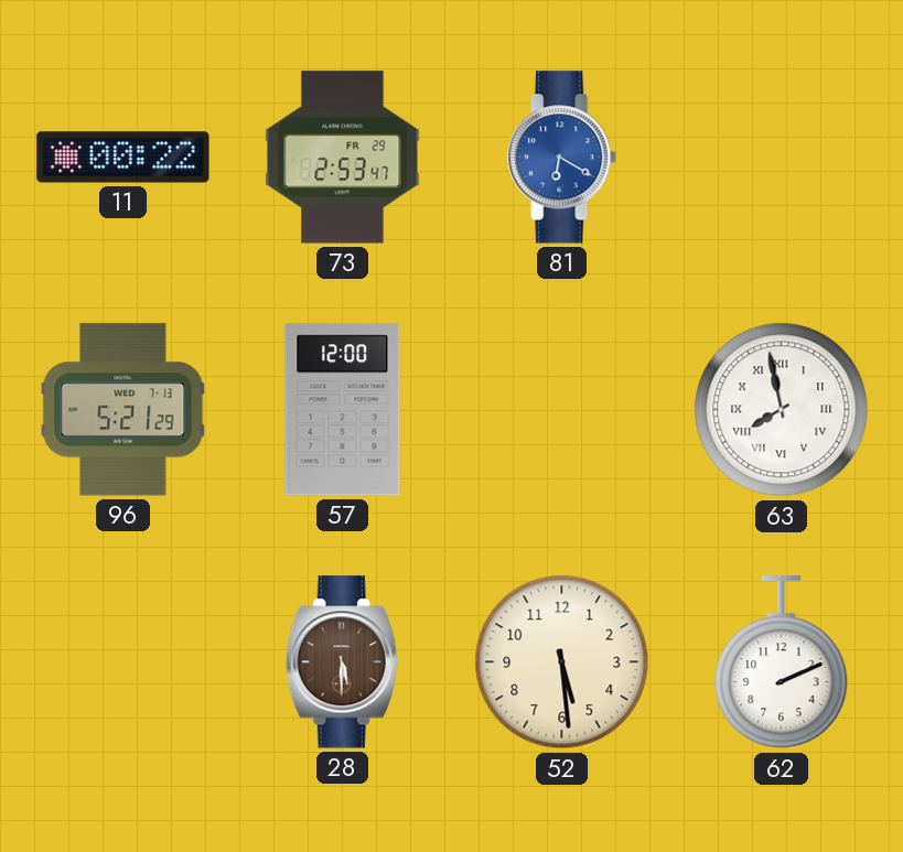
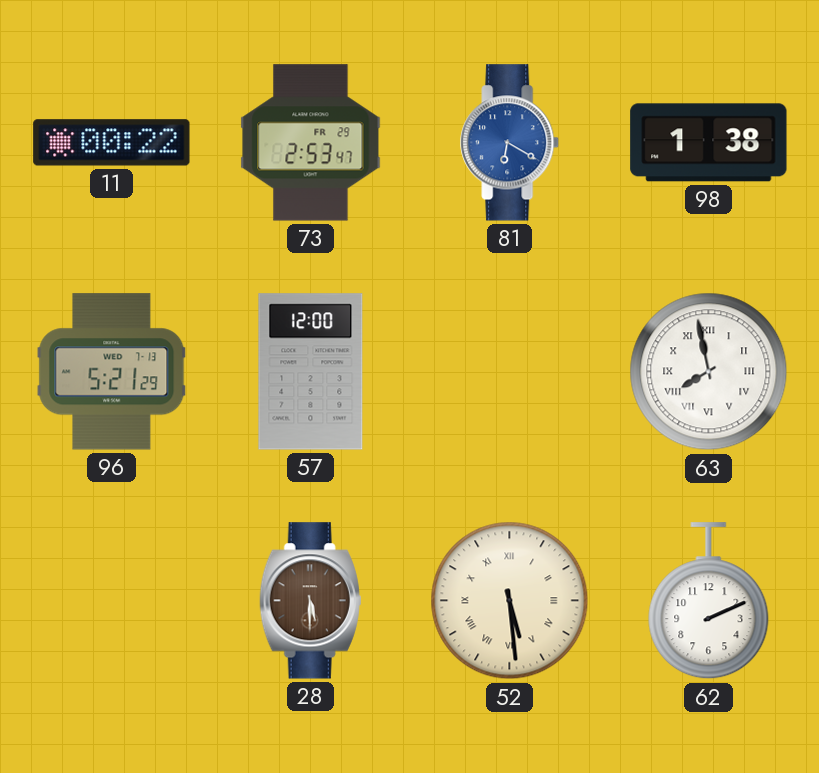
98: none -> 1:38 (709, 143)
52 numerals: Arabic -> Roman (510, 601)
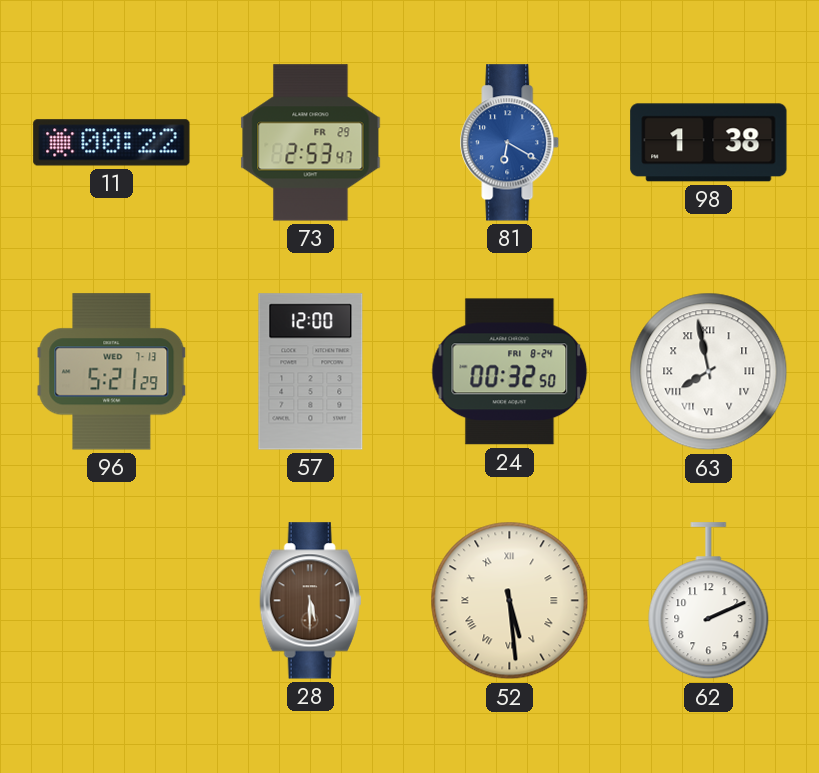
24: none -> 00:32 (510, 372)
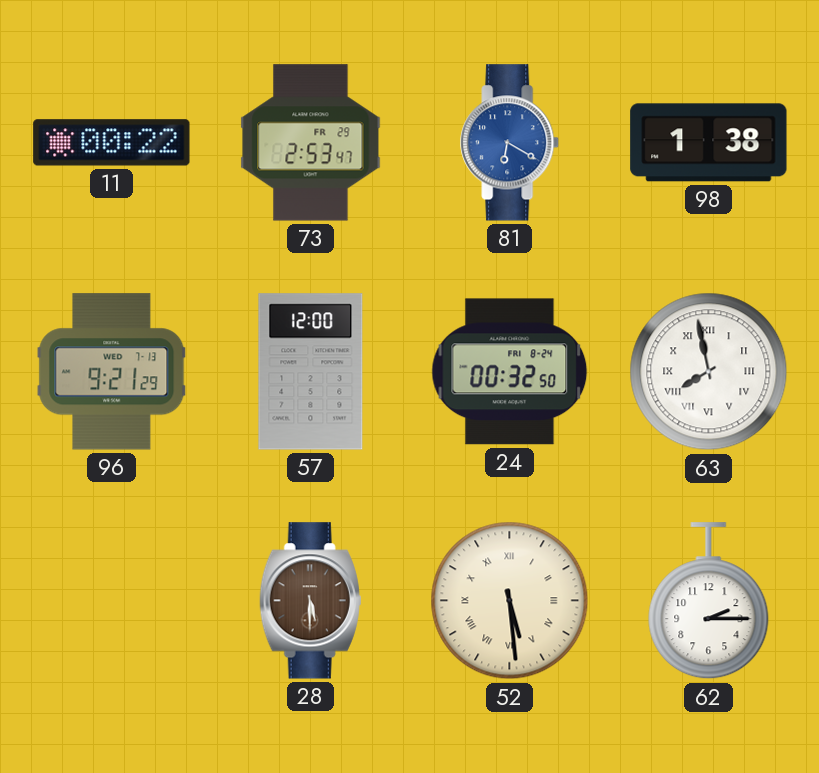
96: 5:21 -> 9:21 (112, 372)
62: 2:11 -> 2:15 (709, 601)
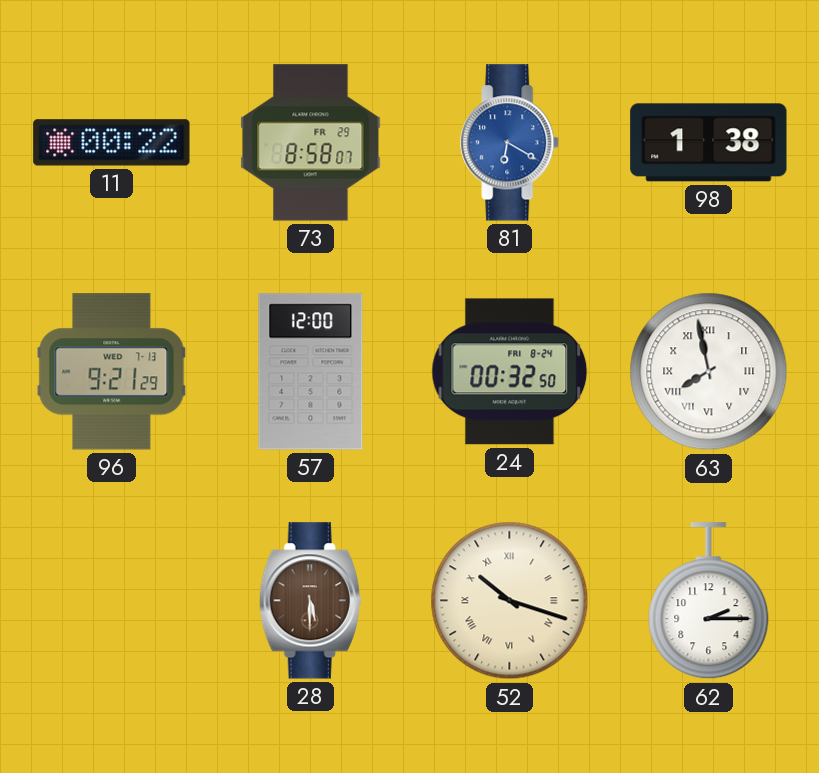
73: 2:53 -> 8:58 (311, 143)
52: 5:29 -> 10:18 (510, 601)
